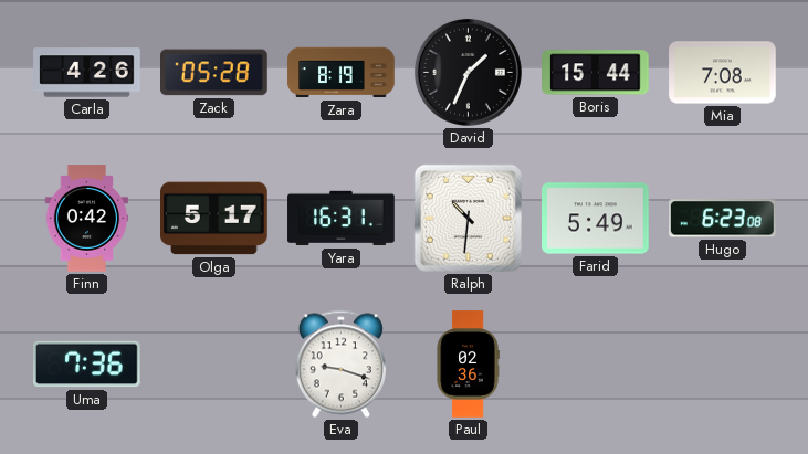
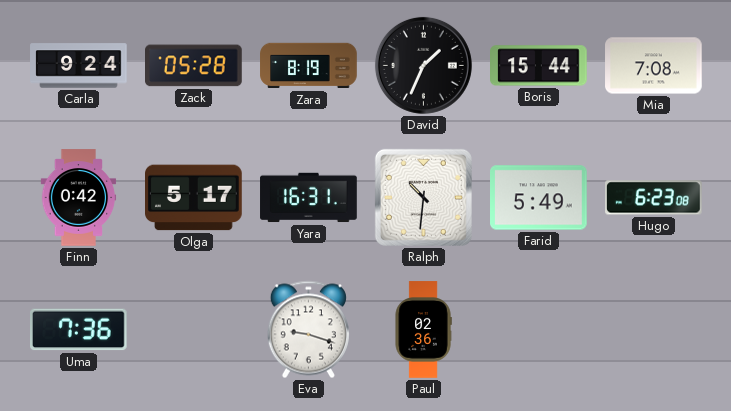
Carla: 4:26 -> 9:24 (79, 66)
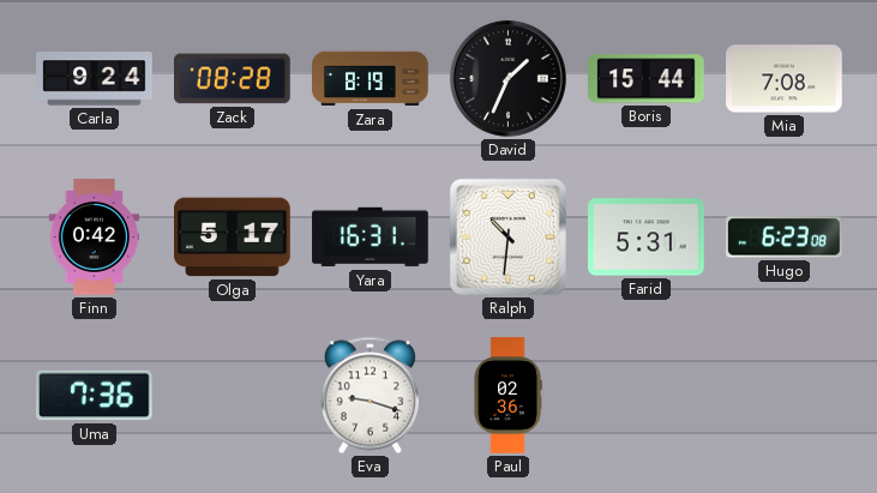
Zack: 05:28 -> 08:28 (233, 79)
Farid: 5:49 -> 5:31 (647, 238)
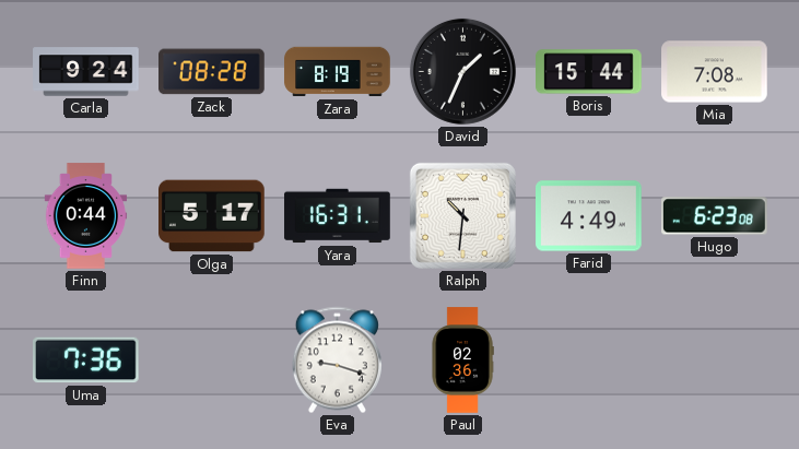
Finn: 0:42 -> 0:44 (86, 216)
Farid: 5:31 -> 4:49 (589, 216)
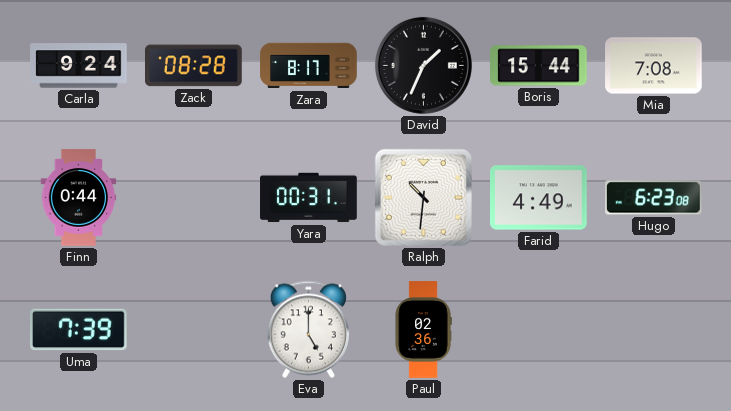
Zara: 8:19 -> 8:17 (309, 66)
Olga: 5:17 -> none (212, 216)
Yara: 16:31 -> 00:31 (309, 198)
Uma: 7:36 -> 7:39 (79, 330)
Eva: 9:18 -> 5:00 (308, 330)
